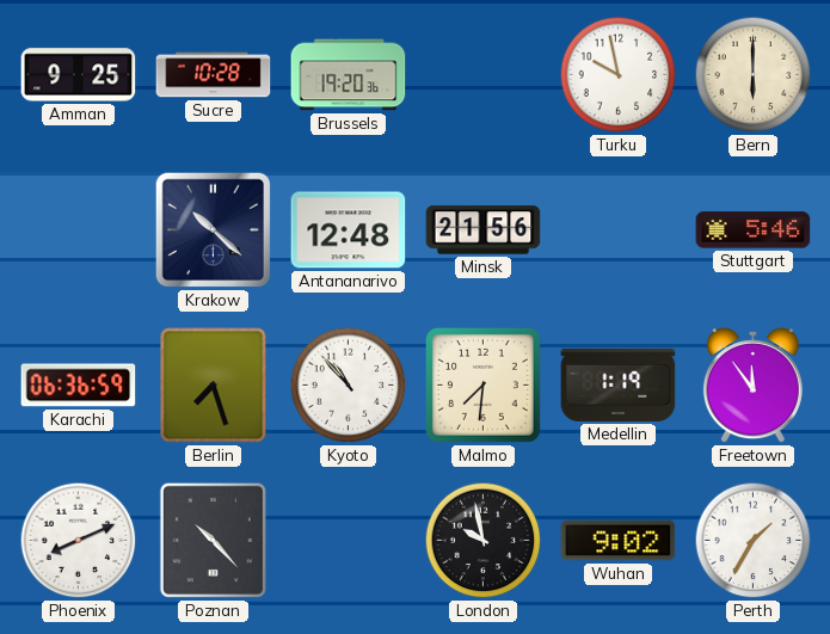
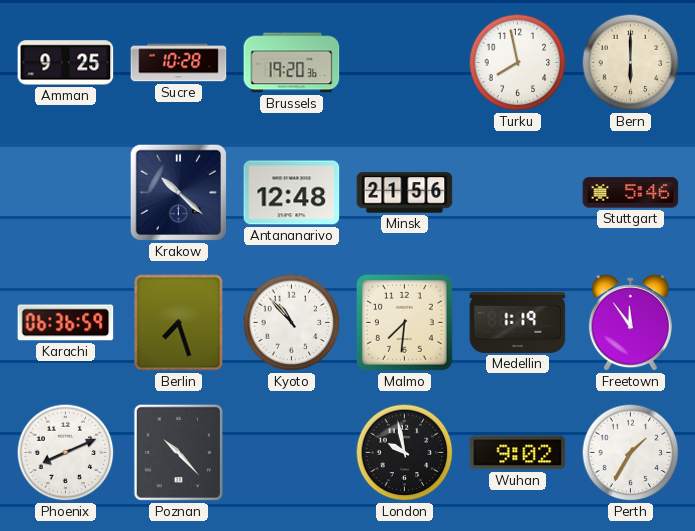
Turku: 9:58 -> 7:58 (518, 63)
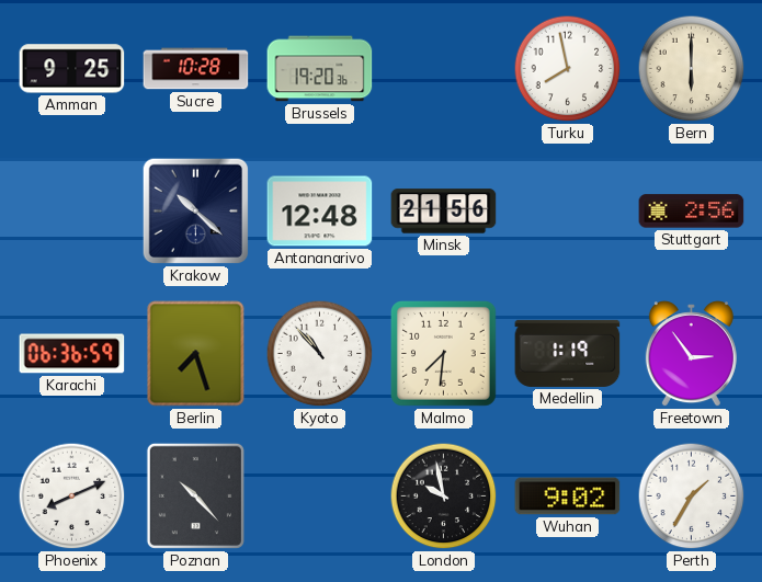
Stuttgart: 5:46 -> 2:56 (692, 212)
Freetown: 11:54 -> 2:54 (691, 354)
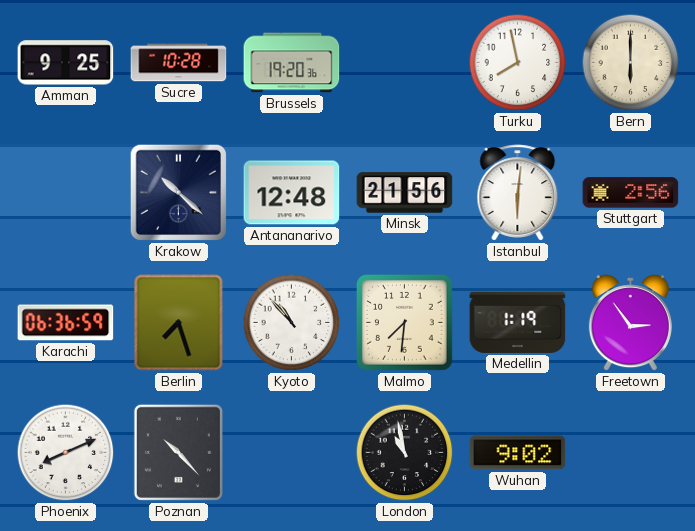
Istanbul: none -> 6:01 (518, 193)
London: 9:58 -> 10:58 (405, 453)
Perth: 1:35 -> none (692, 497)
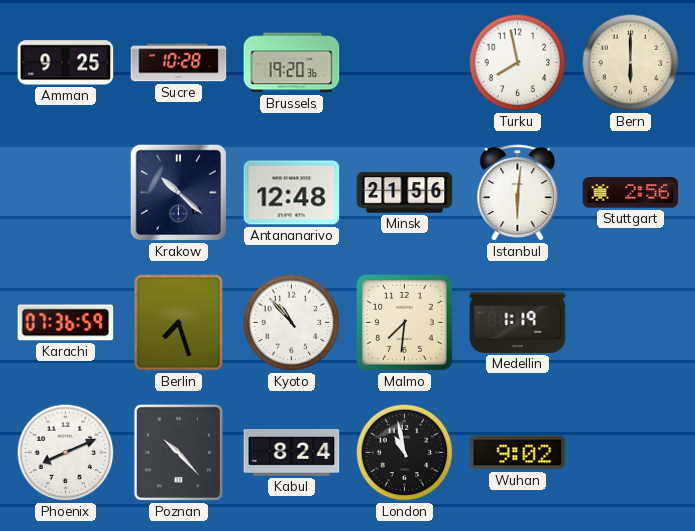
Karachi: 06:36 -> 07:36 (66, 323)
Freetown: 2:54 -> none (630, 323)
Kabul: none -> 8:24 (292, 453)
